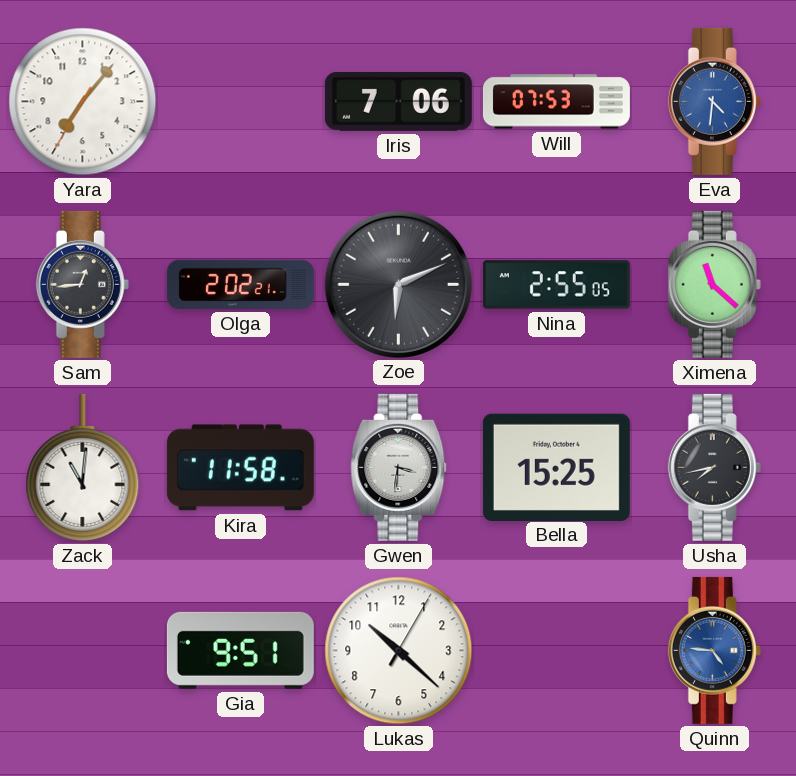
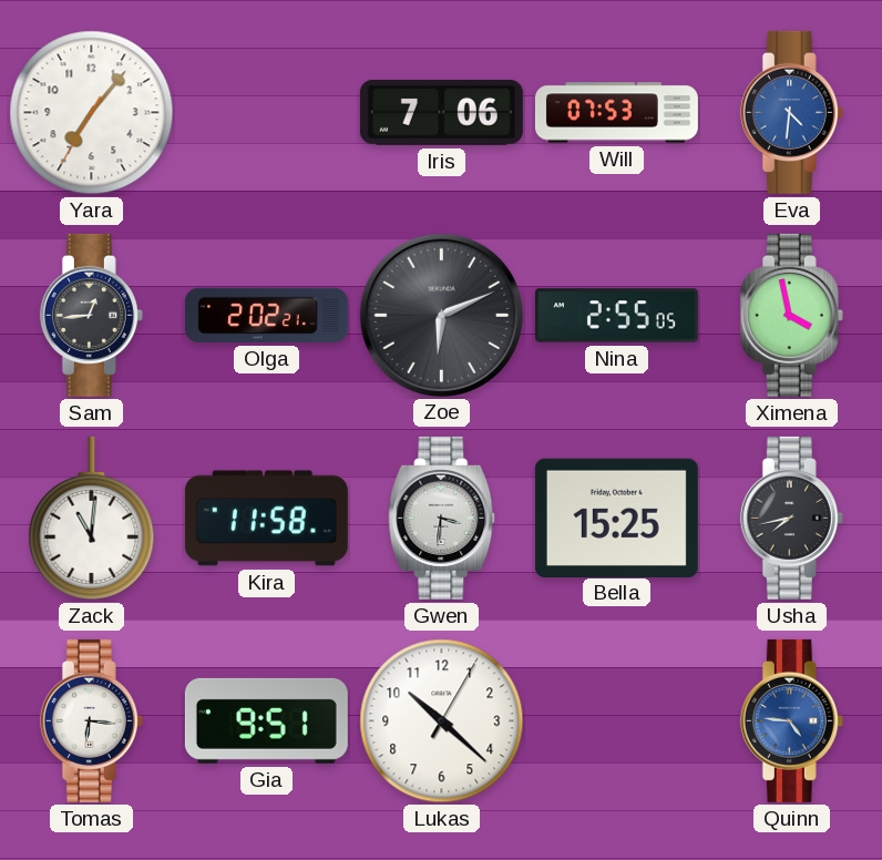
Ximena: 11:22 -> 3:58 (791, 315)
Tomas: none -> 6:16 (91, 720)
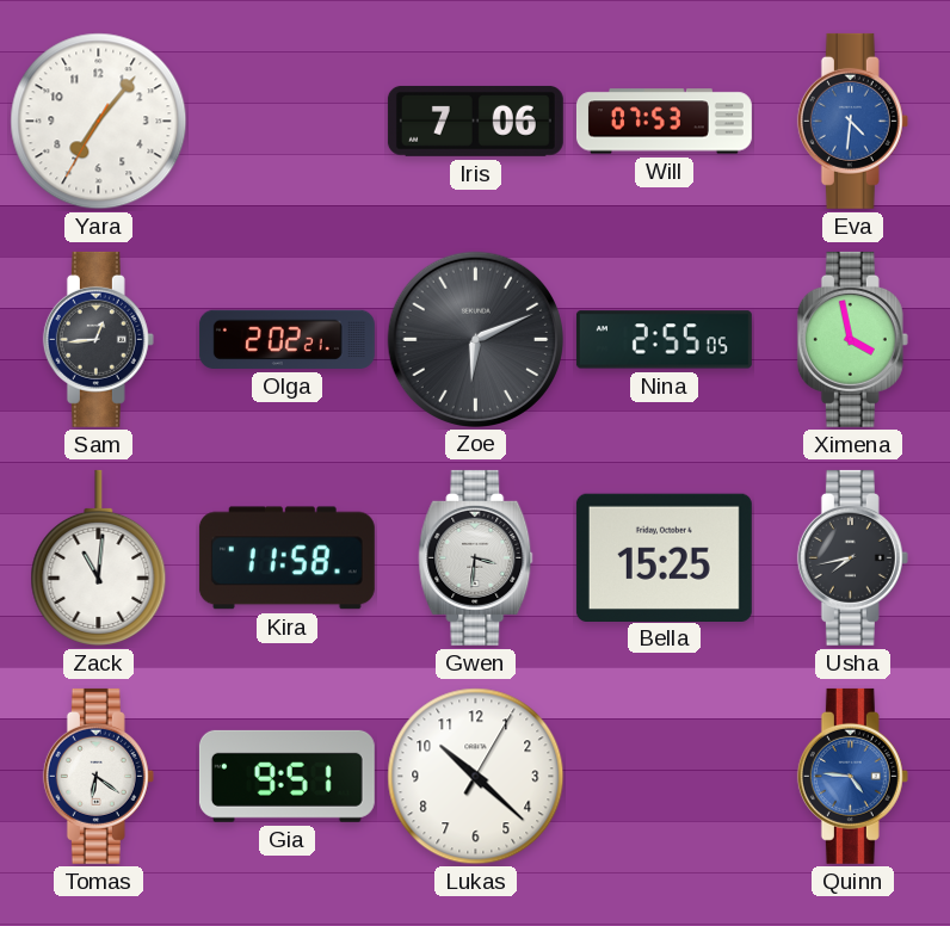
Tomas: 6:16 -> 6:21 (98, 776)
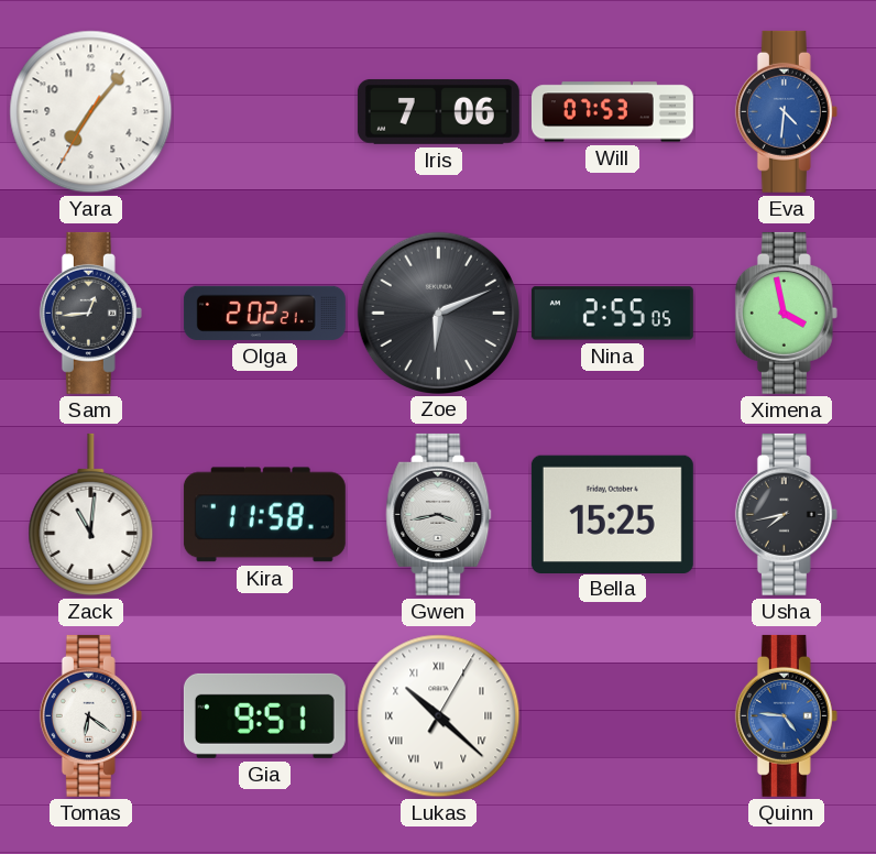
Gwen: 3:31 -> 3:43 (439, 514)
Lukas numerals: Arabic -> Roman (439, 716)
